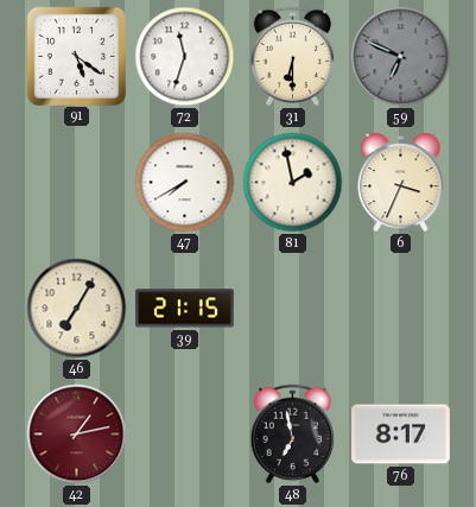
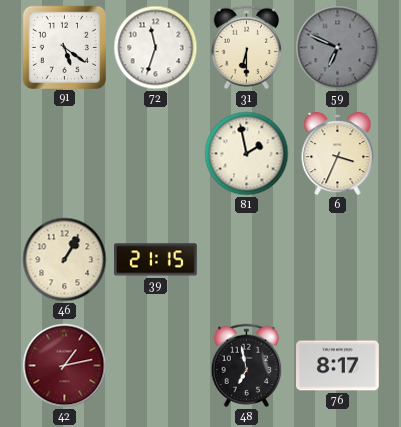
47: 7:40 -> none (185, 183)
46: 7:05 -> 1:05 (65, 260)
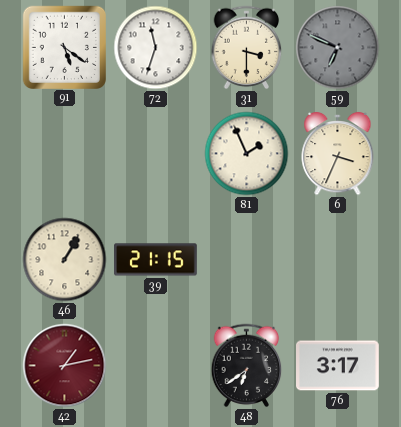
31: 6:30 -> 3:30 (247, 48)
81: 1:58 -> 1:56 (247, 154)
48: 6:58 -> 6:39 (247, 366)
76: 8:17 -> 3:17 (338, 366)
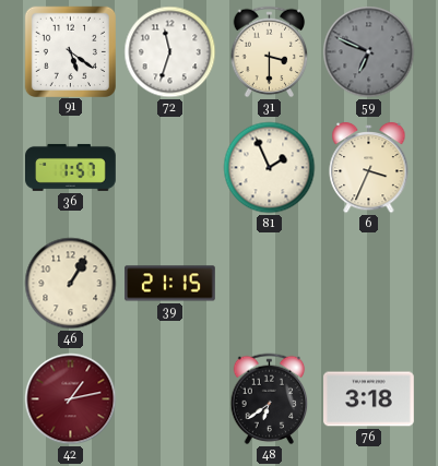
36: none -> 1:57 (71, 167)
76: 3:17 -> 3:18 (369, 399)
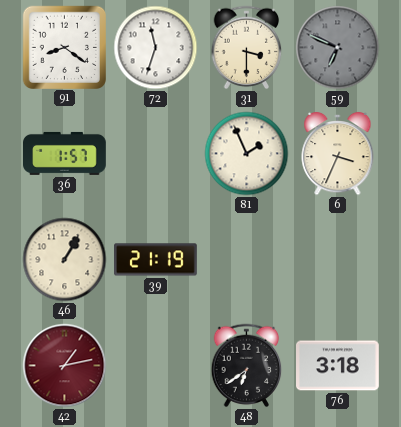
91: 5:21 -> 8:21 (64, 47)
39: 21:15 -> 21:19 (156, 260)
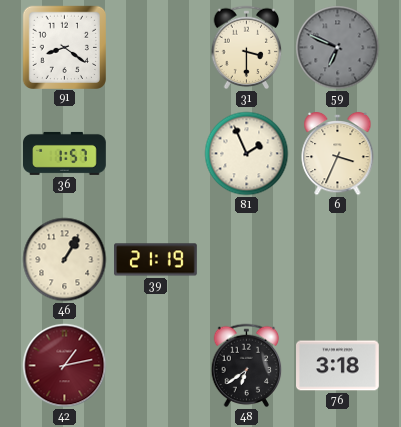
72: 11:33 -> none (156, 48)
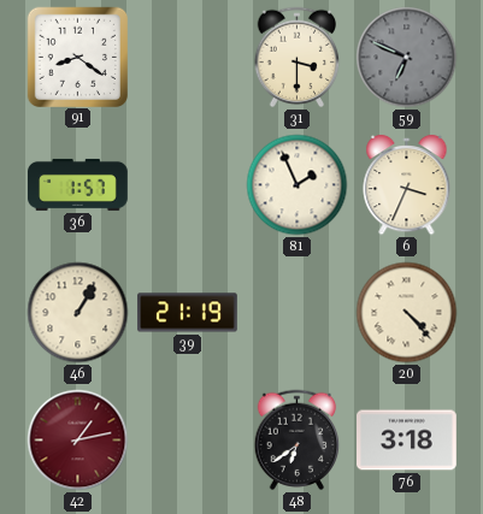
20: none -> 4:23 (407, 313)
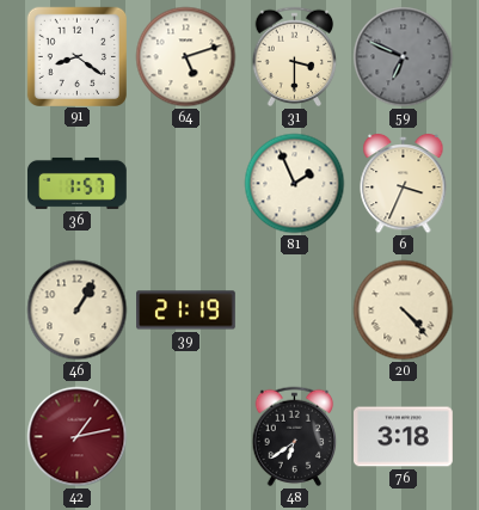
64: none -> 5:12 (186, 57)
